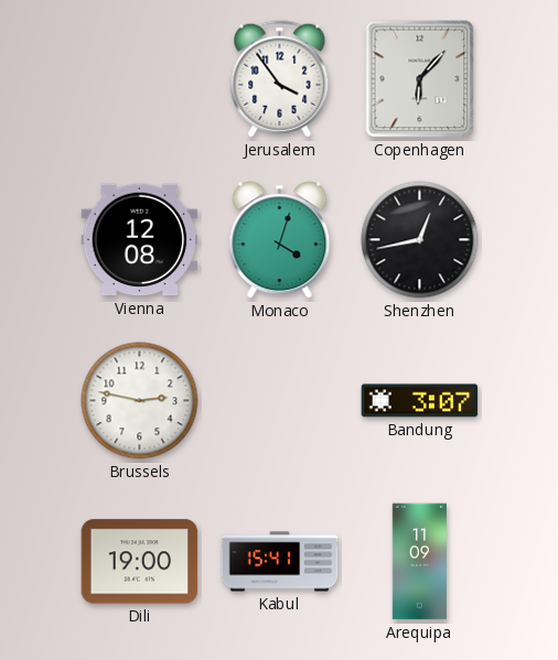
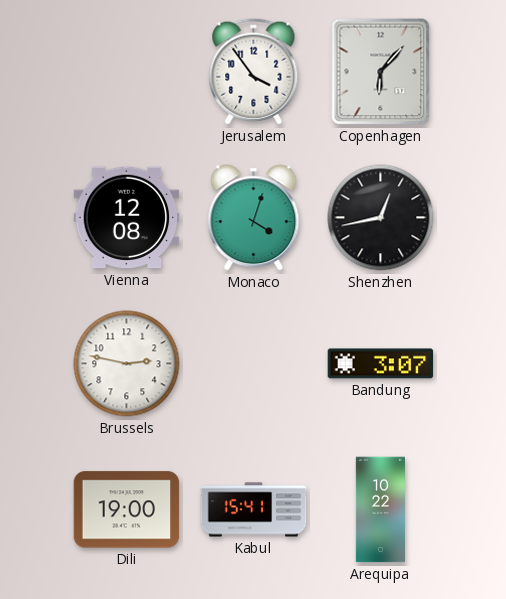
Arequipa: 11:09 -> 10:22 (380, 510)
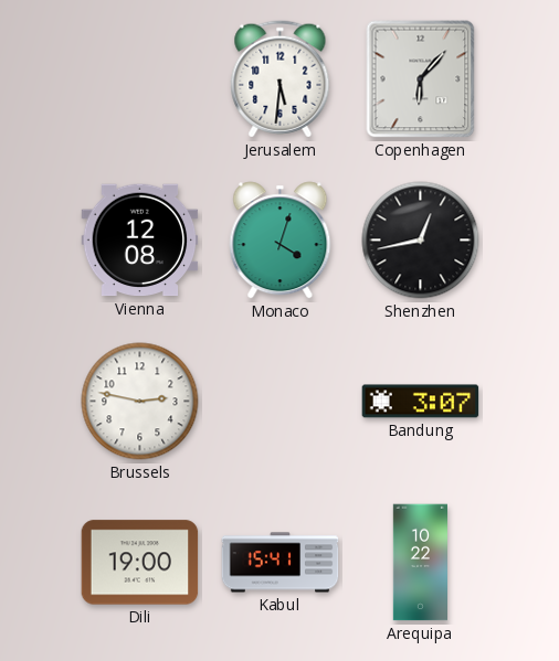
Jerusalem: 3:54 -> 5:31 (281, 79)
